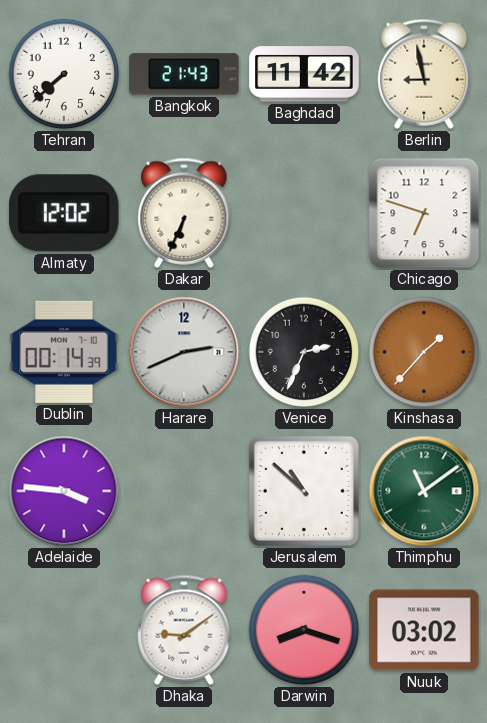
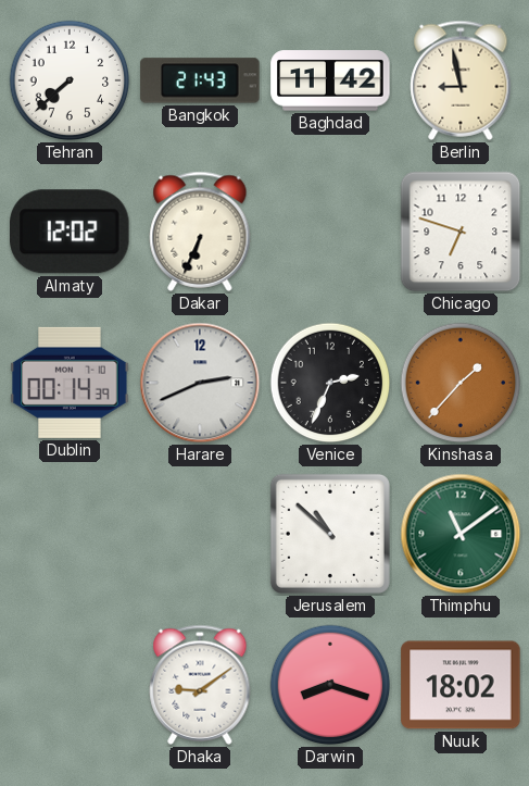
Adelaide: 3:46 -> none (64, 491)
Nuuk: 03:02 -> 18:02 (461, 685)
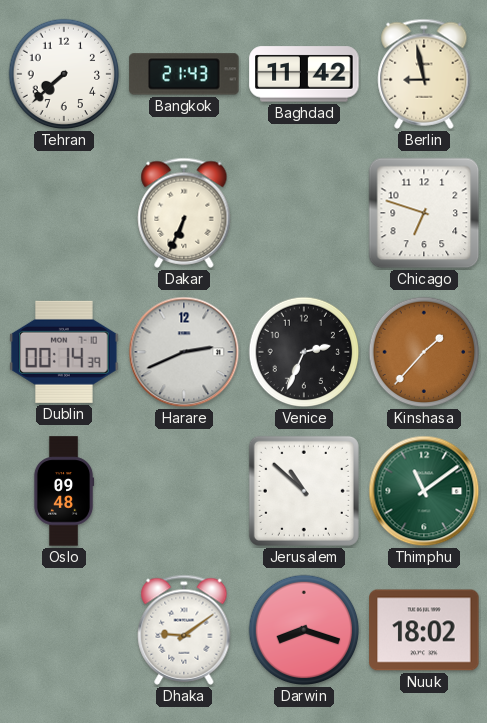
Almaty: 12:02 -> none (71, 232)
Oslo: none -> 09:48 (64, 491)
